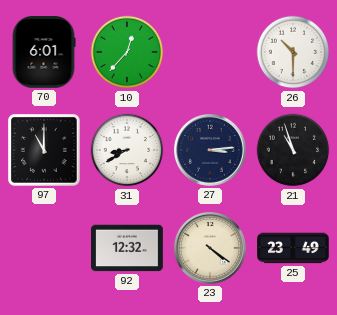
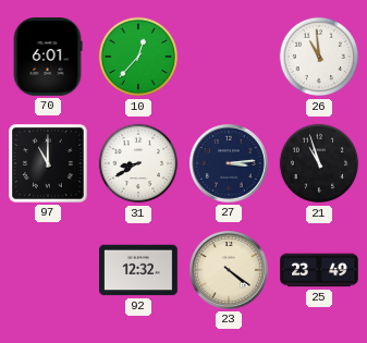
26: 10:30 -> 10:59 (319, 57)
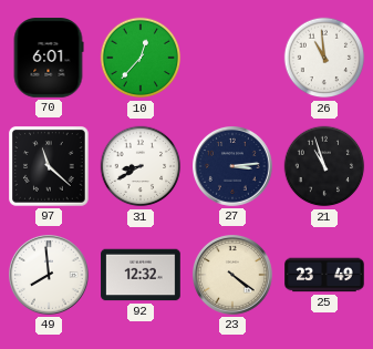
97: 11:00 -> 11:22 (49, 166)
49: none -> 7:59 (50, 276)
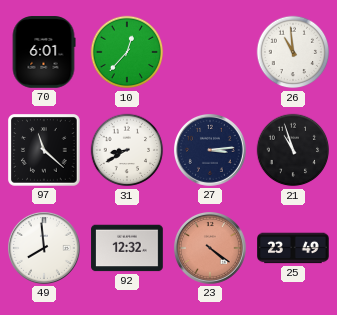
23 dial: cream -> salmon (211, 249)
